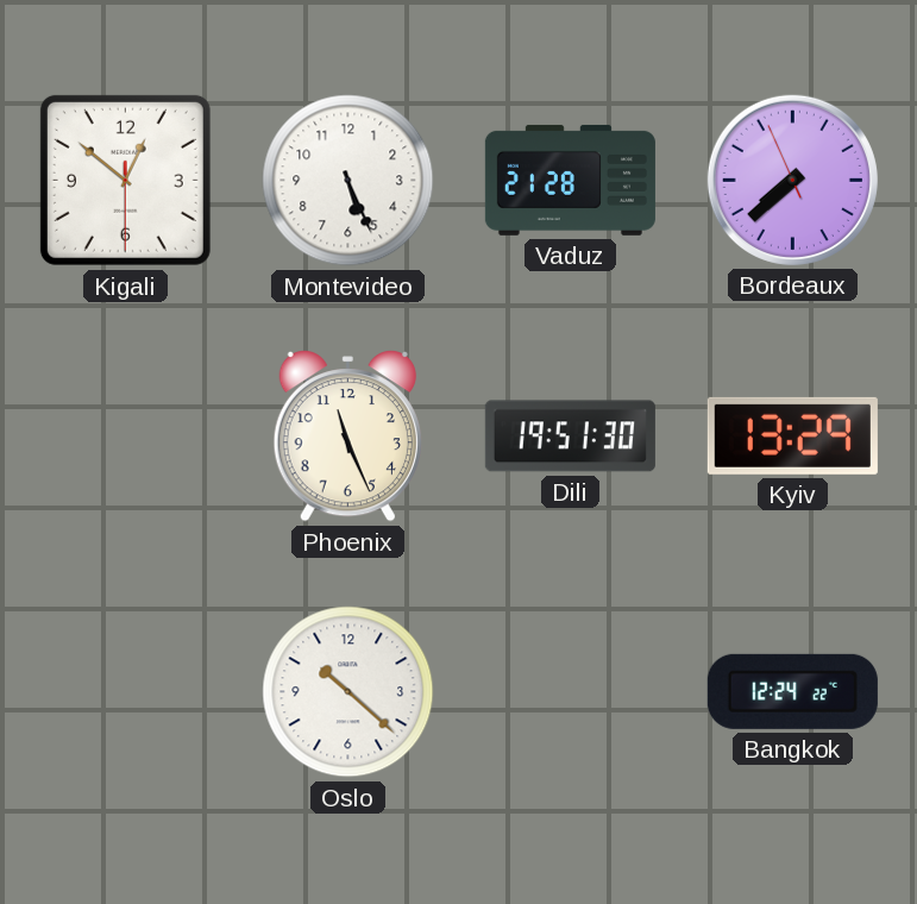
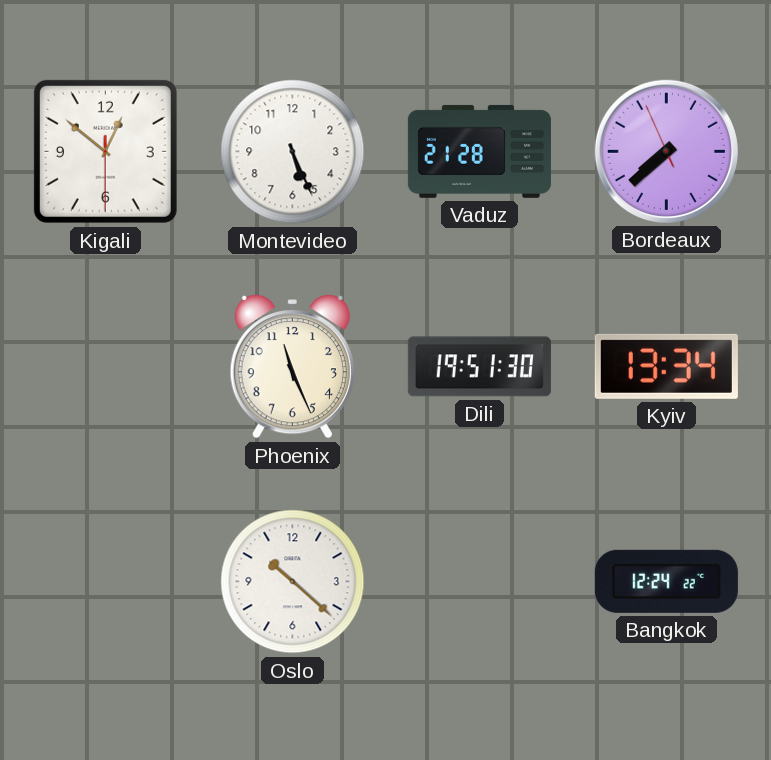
Kyiv: 13:29 -> 13:34 (666, 366)
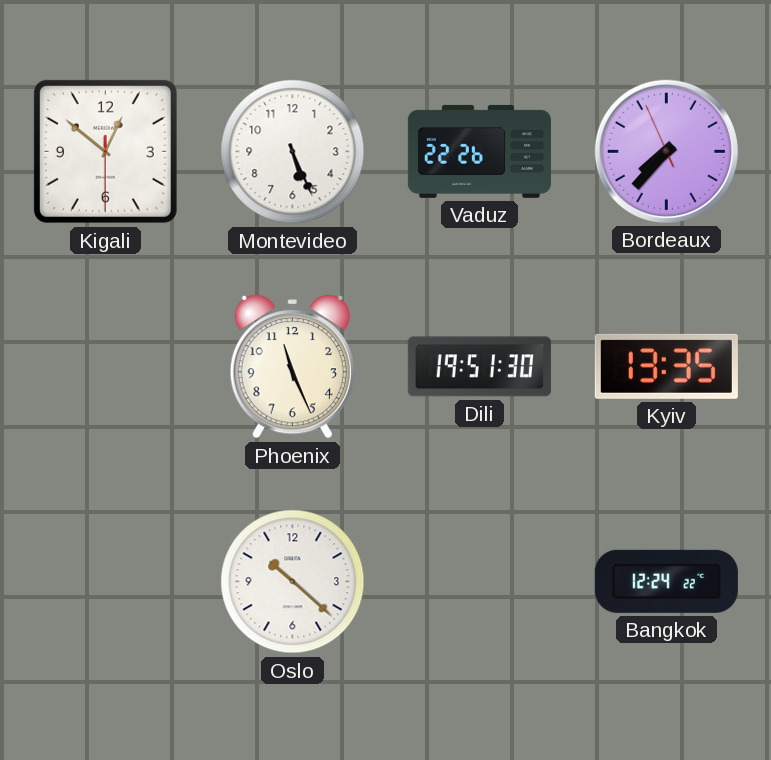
Vaduz: 21:28 -> 22:26 (479, 151)
Bordeaux: 7:37 -> 7:36 (666, 151)
Kyiv: 13:34 -> 13:35 (666, 366)
